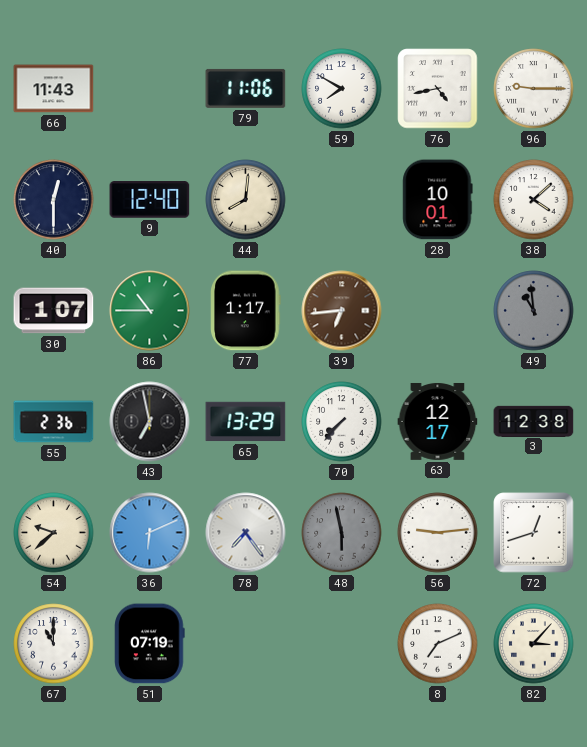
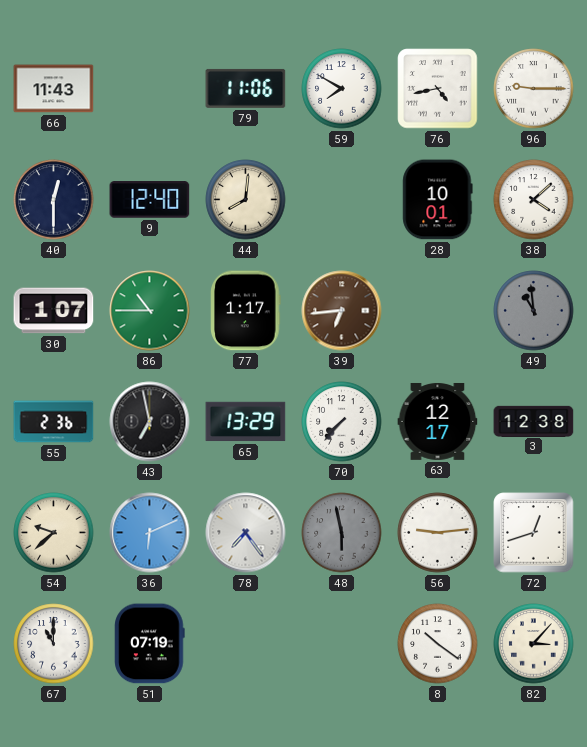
8: 7:11 -> 10:21 (438, 644)
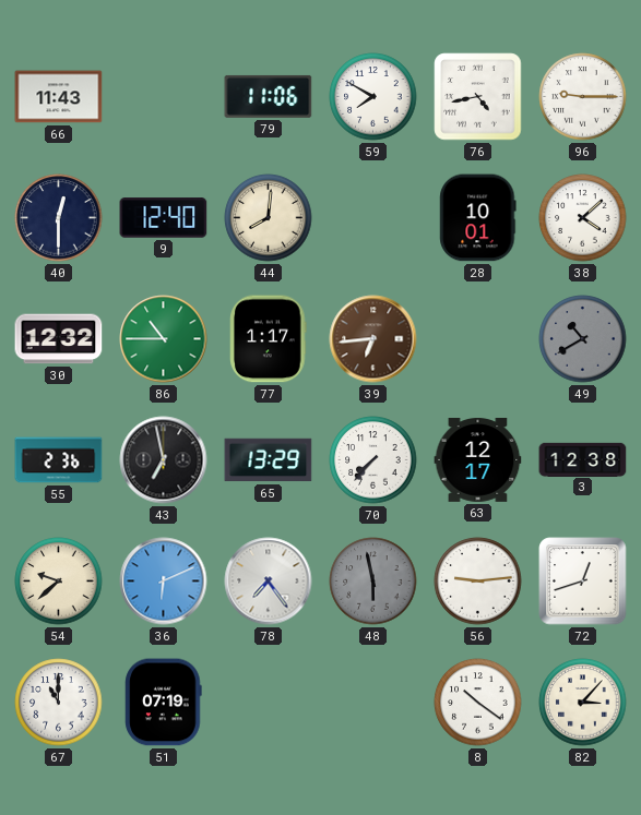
30: 1:07 -> 12:32 (59, 339)
49: 10:59 -> 10:40 (583, 339)
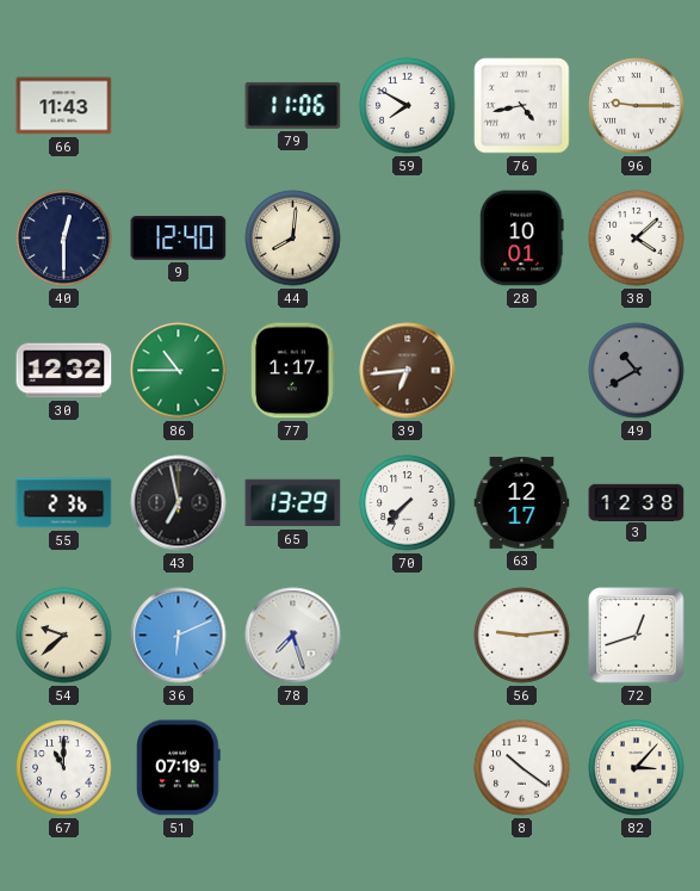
78: 7:24 -> 7:27 (293, 636)
48: 5:58 -> none (373, 582)
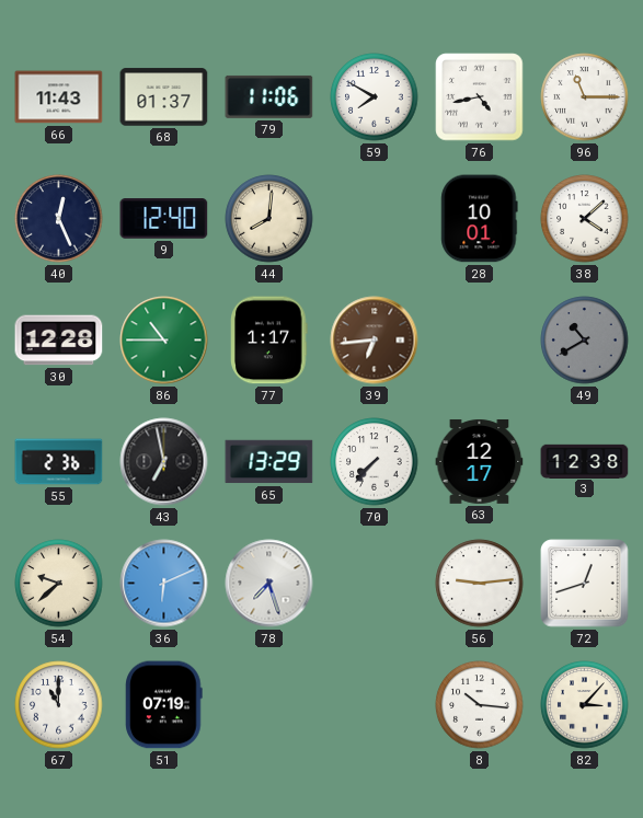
68: none -> 01:37 (164, 97)
96: 9:15 -> 11:15 (585, 97)
40: 12:30 -> 12:26 (59, 219)
30: 12:32 -> 12:28 (59, 341)
8: 10:21 -> 10:16 (480, 705)
